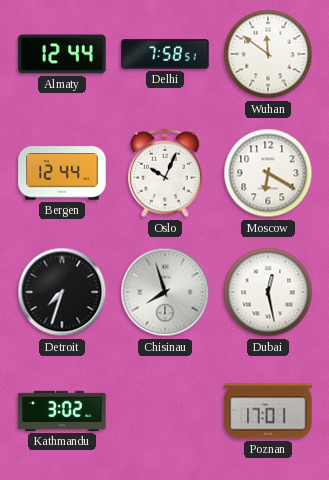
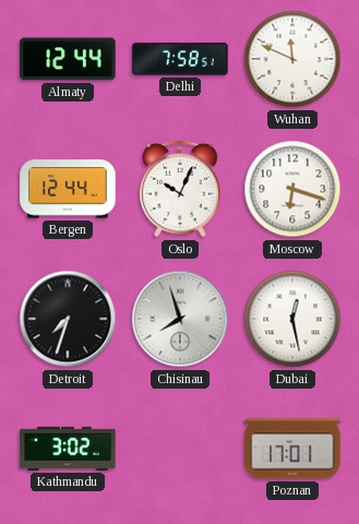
Wuhan: 11:51 -> 11:49 (292, 59)
Moscow: 6:20 -> 6:18 (292, 189)
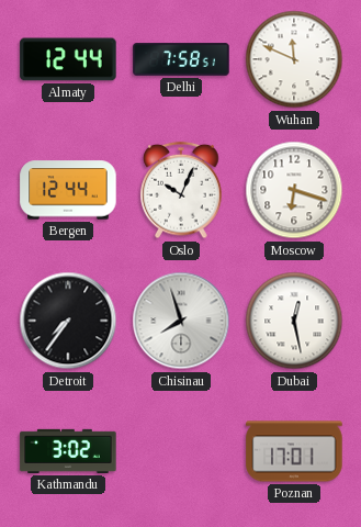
Detroit: 7:33 -> 7:36 (68, 321)
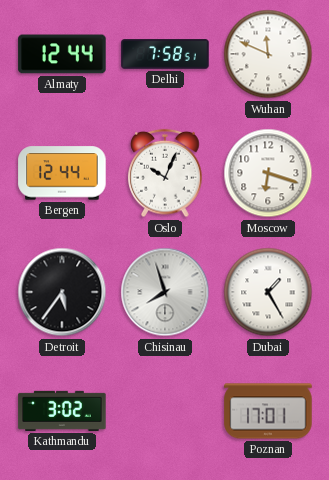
Detroit: 7:36 -> 5:36 (62, 292)
Dubai: 12:28 -> 1:25 (268, 292)
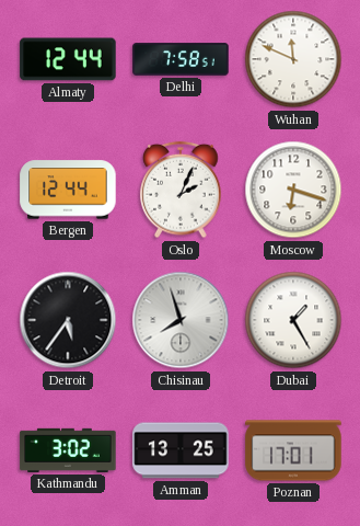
Oslo: 10:04 -> 2:04 (181, 190)
Amman: none -> 13:25 (181, 450)
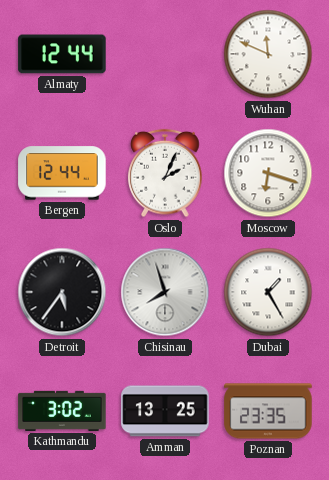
Delhi: 7:58 -> none (181, 59)
Poznan: 17:01 -> 23:35 (268, 411)
